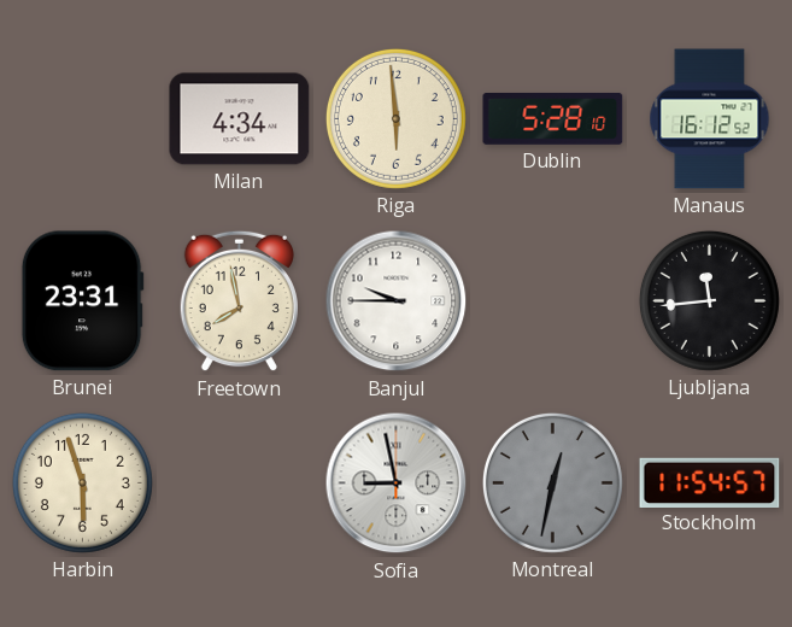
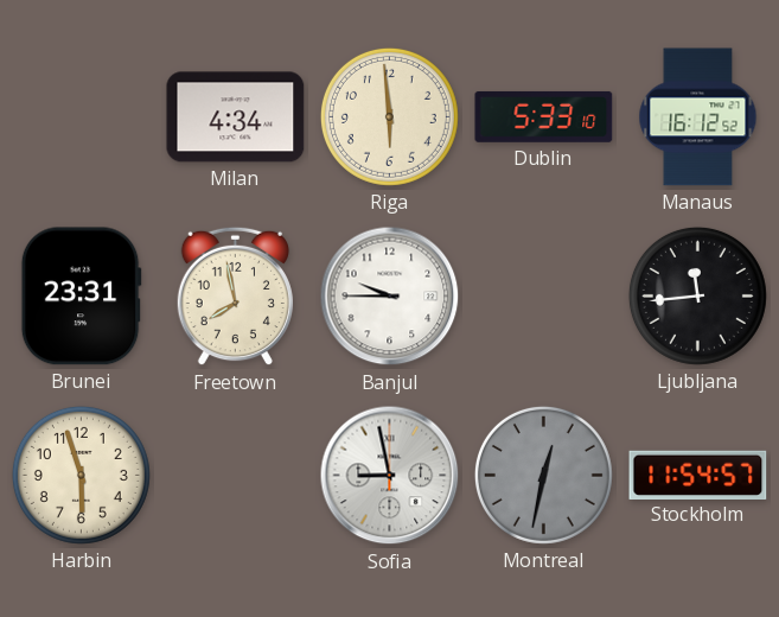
Dublin: 5:28 -> 5:33 (544, 116)
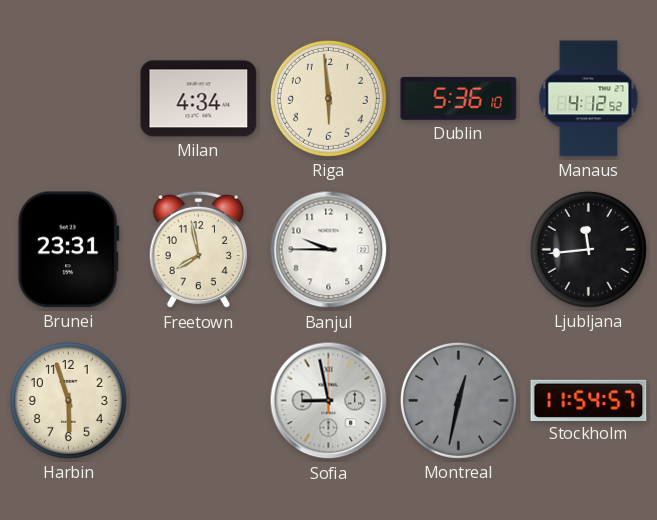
Dublin: 5:33 -> 5:36 (459, 98)
Manaus: 16:12 -> 4:12 (589, 99)
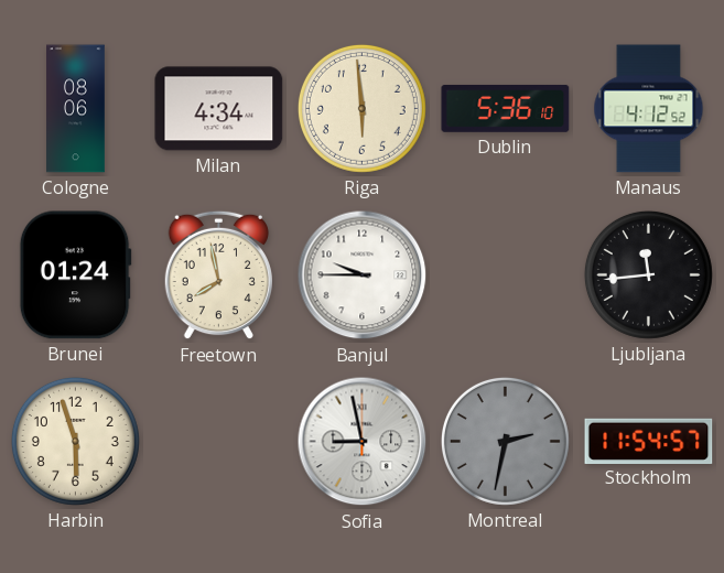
Cologne: none -> 08:06 (76, 109)
Brunei: 23:31 -> 01:24 (75, 275)
Montreal: 12:32 -> 2:32 (505, 441)
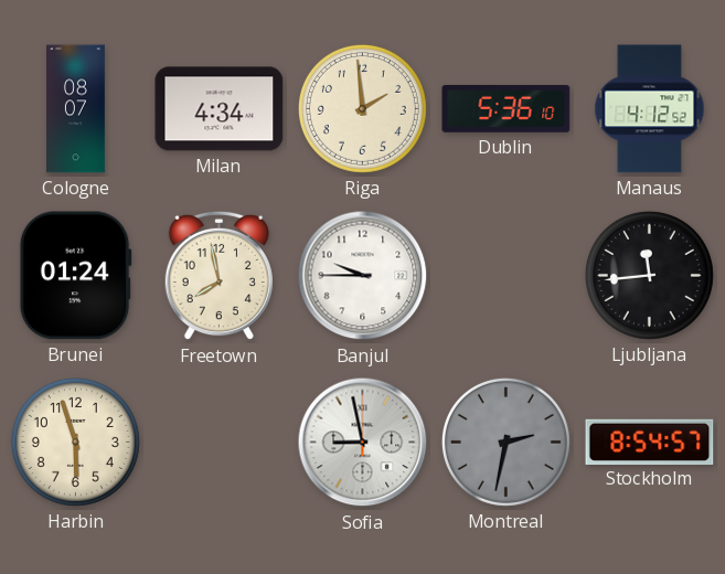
Cologne: 08:06 -> 08:07 (76, 109)
Riga: 5:59 -> 1:59 (362, 108)
Stockholm: 11:54 -> 8:54 (650, 442)
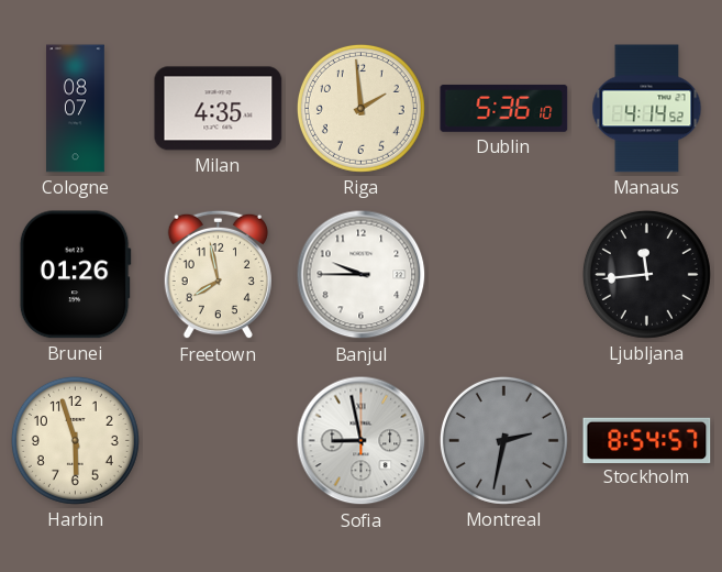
Milan: 4:34 -> 4:35 (219, 109)
Manaus: 4:12 -> 4:14 (647, 109)
Brunei: 01:24 -> 01:26 (75, 275)
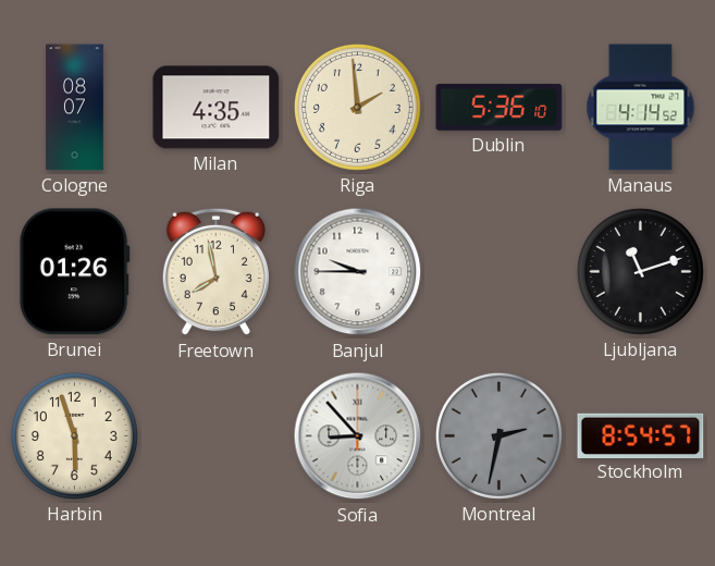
Ljubljana: 11:44 -> 11:12 (640, 271)
Sofia: 8:58 -> 8:53 (358, 436)
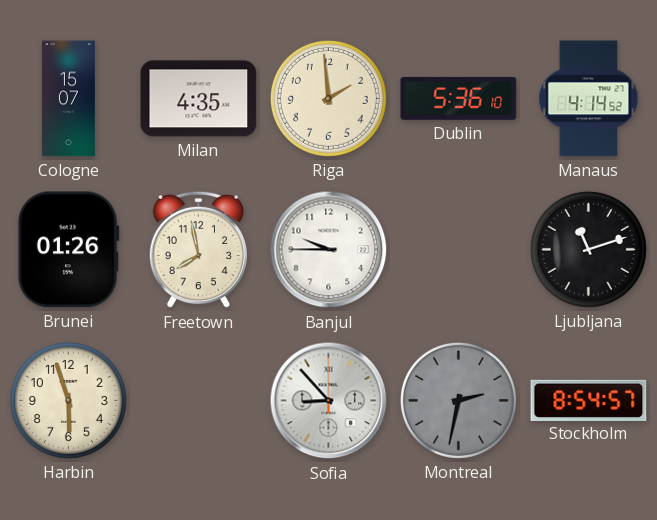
Cologne: 08:07 -> 15:07 (69, 99)
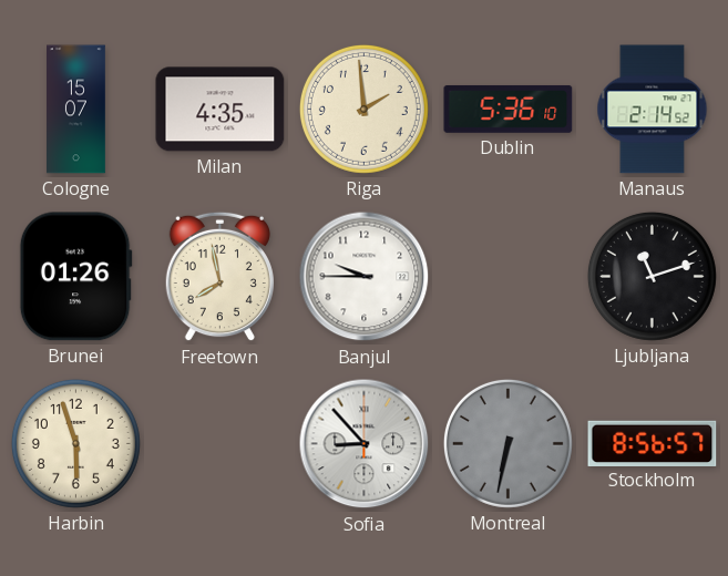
Manaus: 4:14 -> 2:14 (653, 110)
Montreal: 2:32 -> 6:32 (507, 443)
Stockholm: 8:54 -> 8:56 (653, 443)
